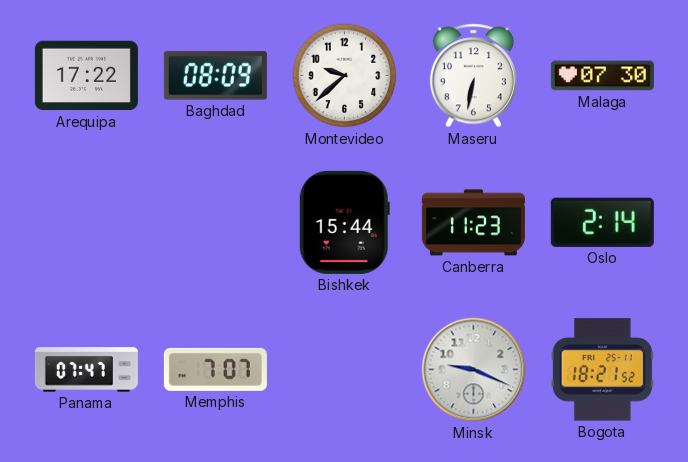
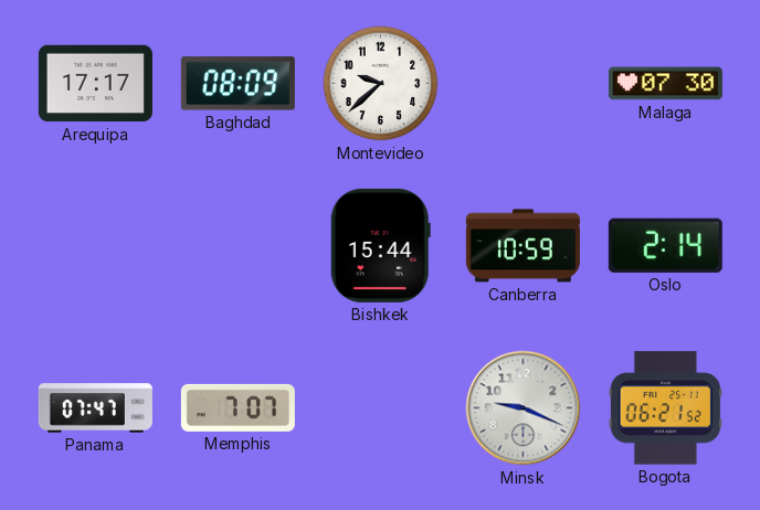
Arequipa: 17:22 -> 17:17 (95, 84)
Maseru: 6:32 -> none (473, 76)
Canberra: 11:23 -> 10:59 (522, 246)
Bogota: 18:21 -> 06:21 (665, 408)
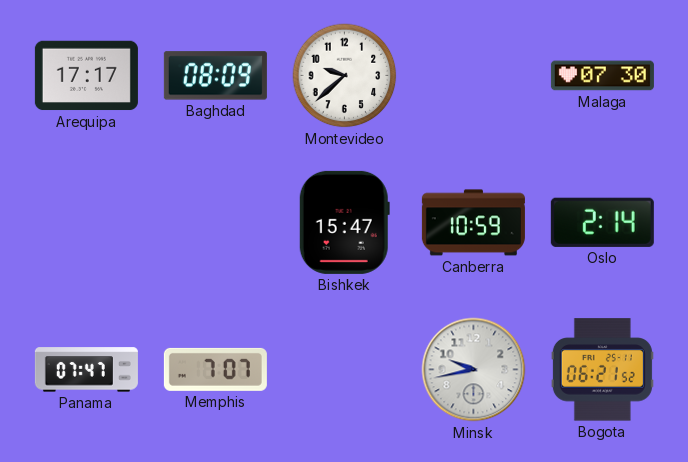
Bishkek: 15:44 -> 15:47 (344, 222)
Minsk: 9:19 -> 9:43 (474, 370)
